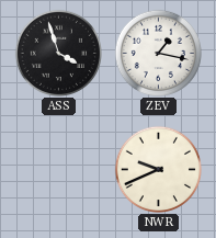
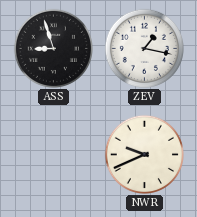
ASS: 3:57 -> 8:57 (53, 48)
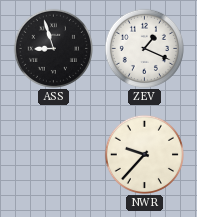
ZEV: 1:17 -> 1:19 (144, 48)
NWR: 9:41 -> 9:37 (144, 154)
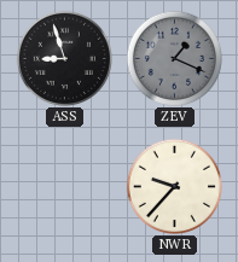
ZEV dial: white -> grey (174, 58)
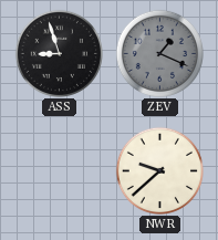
NWR: 9:37 -> 9:38 (159, 170)
